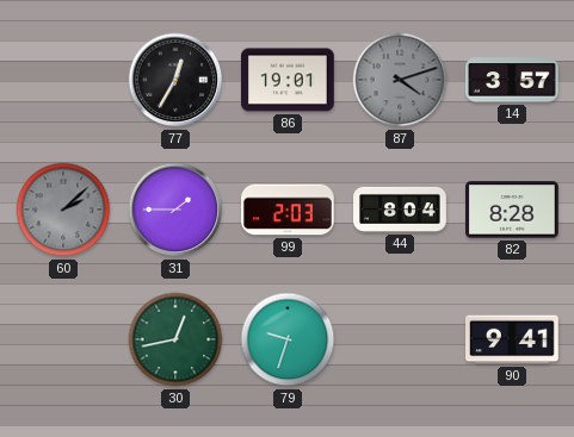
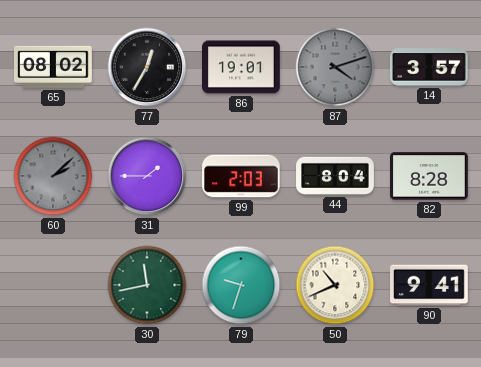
65: none -> 08:02 (53, 67)
30: 12:43 -> 11:43 (147, 285)
50: none -> 10:41 (335, 285)
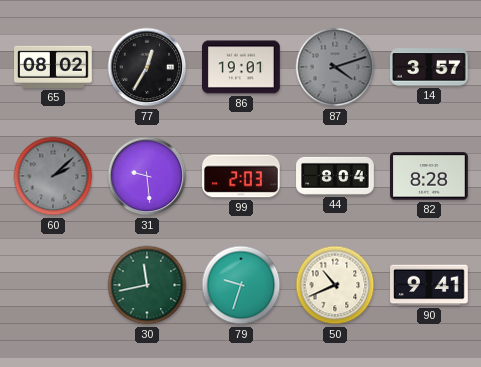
31: 1:45 -> 9:29 (147, 176)
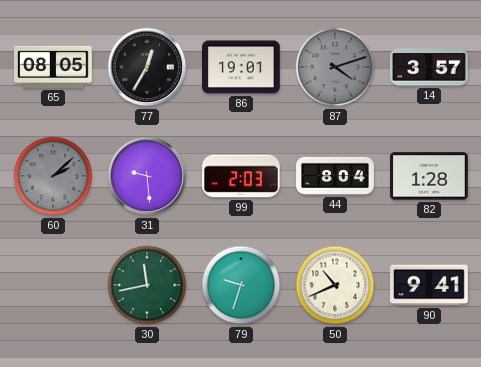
65: 08:02 -> 08:05 (53, 67)
82: 8:28 -> 1:28 (430, 176)
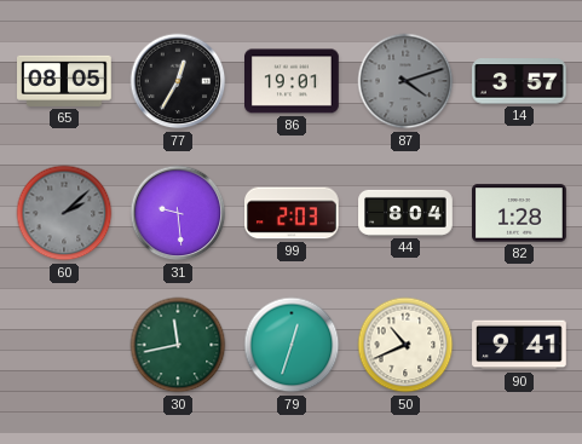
79: 9:33 -> 12:33 (292, 345)
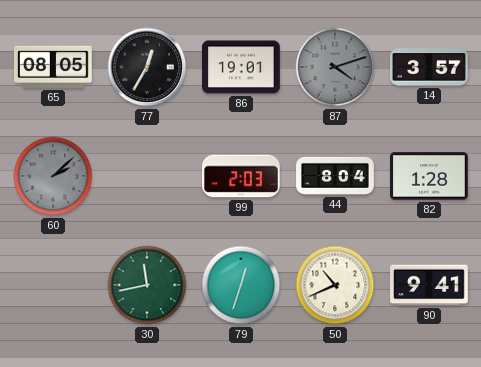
31: 9:29 -> none (178, 213)
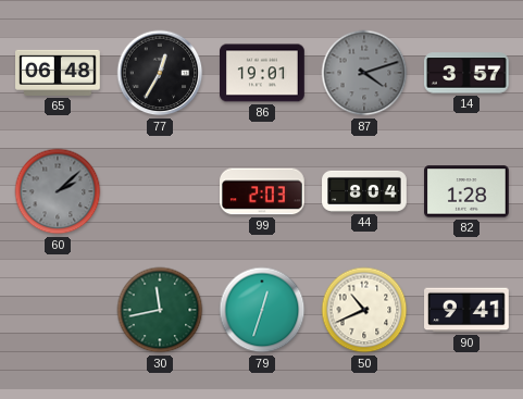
65: 08:05 -> 06:48 (58, 73)
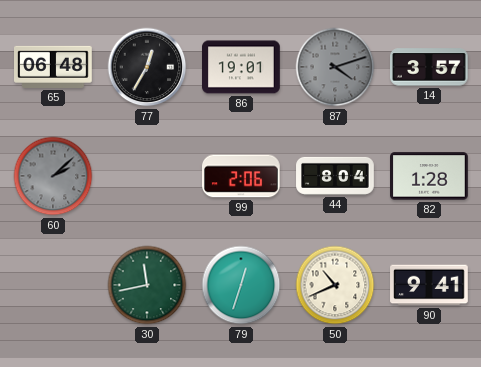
99: 2:03 -> 2:06 (242, 176)
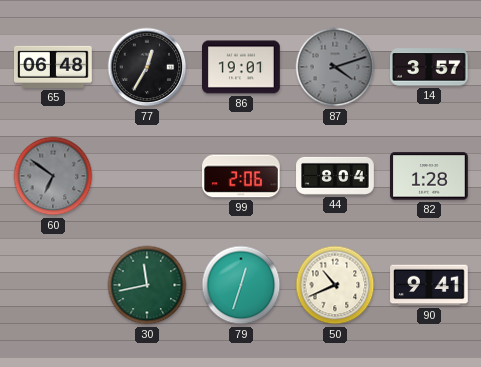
60: 2:08 -> 6:51 (53, 176)
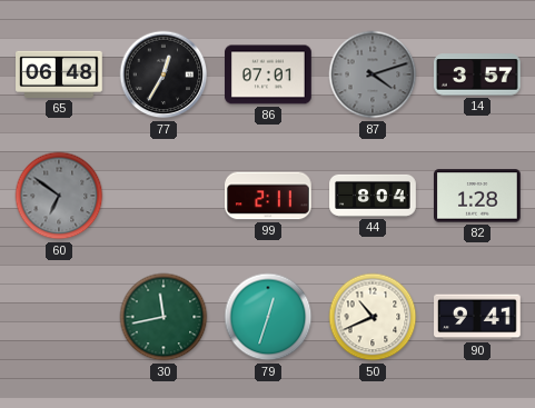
86: 19:01 -> 07:01 (269, 74)
99: 2:06 -> 2:11 (269, 196)
